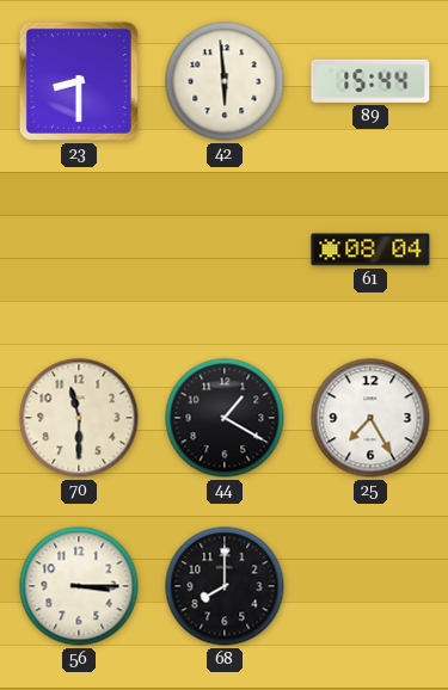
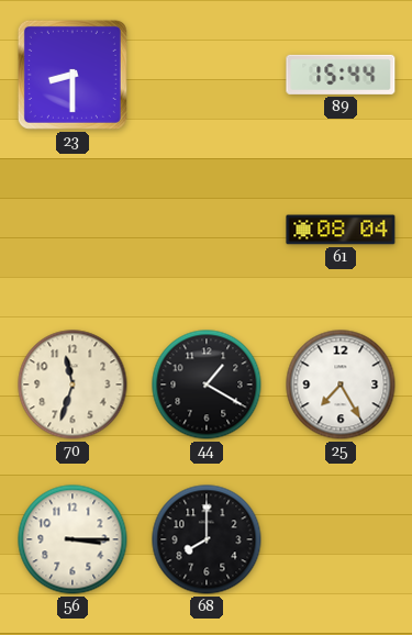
42: 5:59 -> none (225, 81)
70: 11:30 -> 11:33 (73, 385)
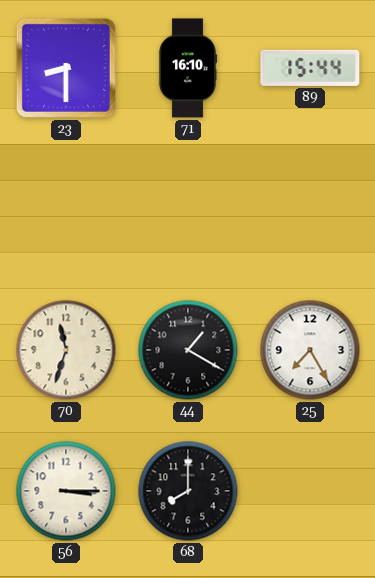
71: none -> 16:10 (188, 68)
61: 08:04 -> none (341, 230)
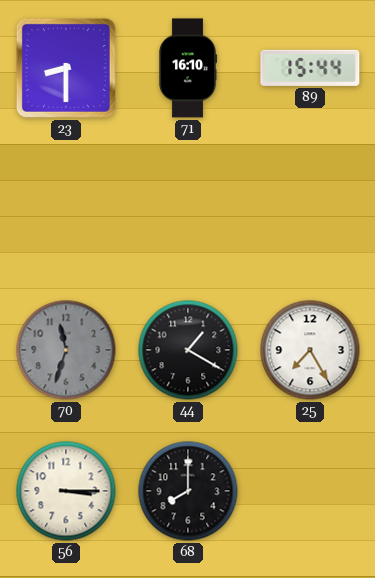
70 dial: cream -> grey (66, 350)
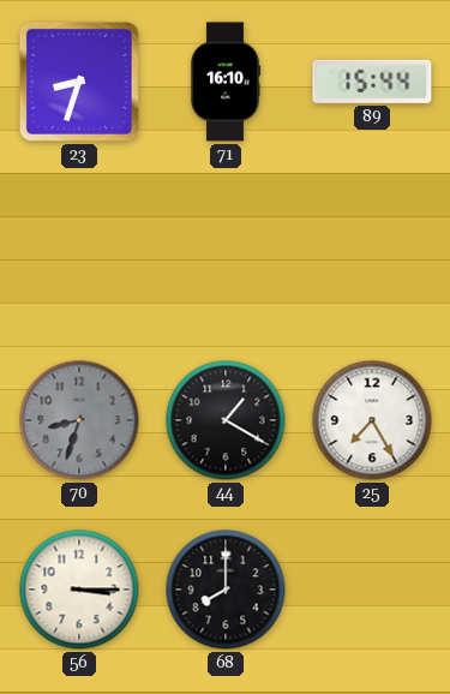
23: 8:30 -> 8:33 (79, 82)
70: 11:33 -> 8:33 (79, 420)
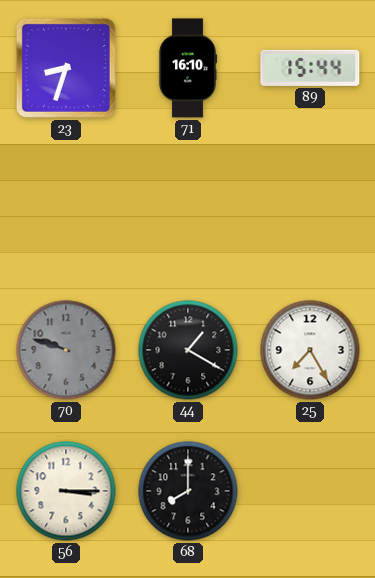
70: 8:33 -> 9:48 (66, 350)
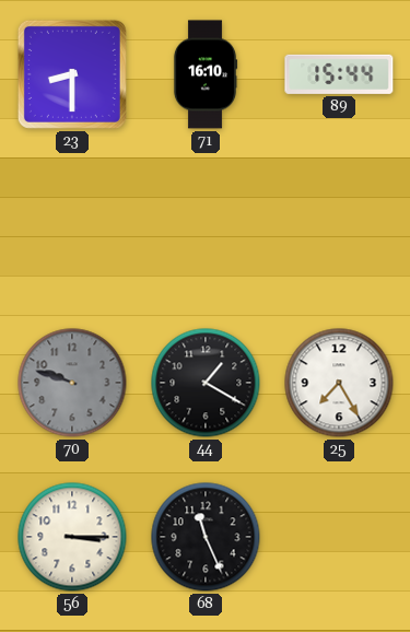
23: 8:33 -> 8:30 (72, 74)
68: 8:00 -> 11:26 (206, 537)
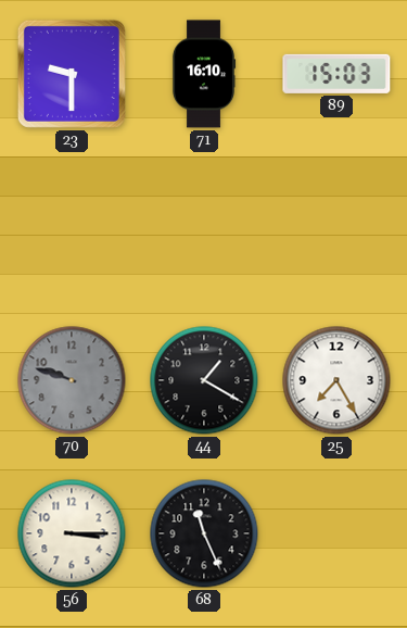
23: 8:30 -> 9:30 (72, 74)
89: 15:44 -> 15:03 (336, 74)
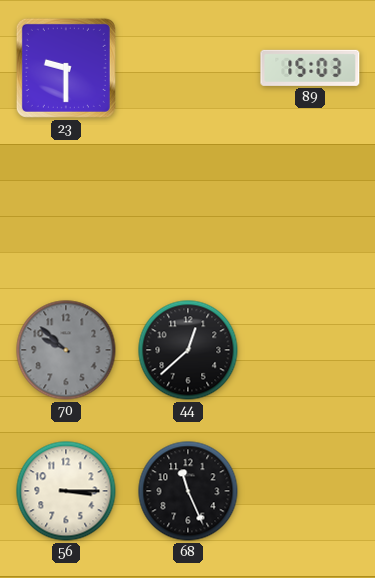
71: 16:10 -> none (204, 74)
70: 9:48 -> 9:52 (66, 350)
44: 1:20 -> 12:38 (188, 350)
25: 7:25 -> none (336, 380)
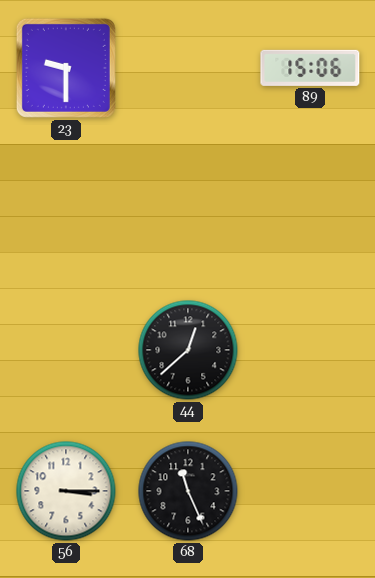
89: 15:03 -> 15:06 (310, 68)
70: 9:52 -> none (66, 350)
